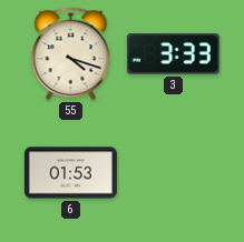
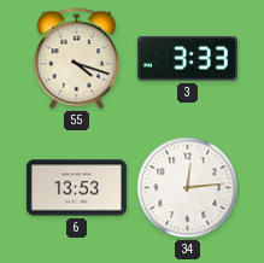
6: 01:53 -> 13:53 (76, 188)
34: none -> 12:14 (188, 188)
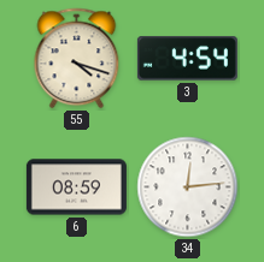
3: 3:33 -> 4:54 (187, 59)
6: 13:53 -> 08:59 (76, 187)
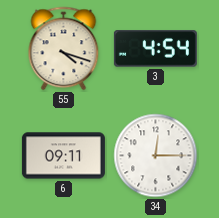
6: 08:59 -> 09:11 (63, 156)
34: 12:14 -> 12:15 (156, 156)
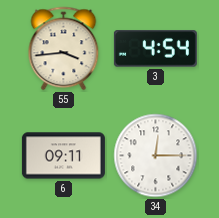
55: 4:18 -> 3:44 (64, 49)
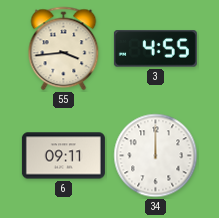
3: 4:54 -> 4:55 (155, 49)
34: 12:15 -> 12:00 (156, 156)
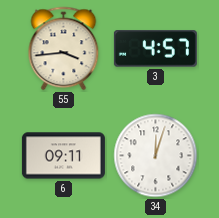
3: 4:55 -> 4:57 (155, 49)
34: 12:00 -> 12:03 (156, 156)
